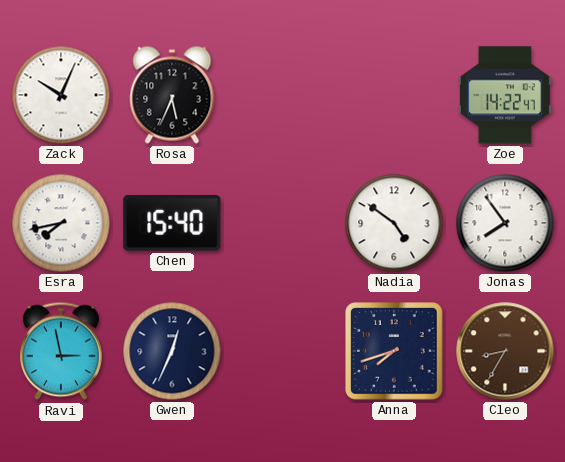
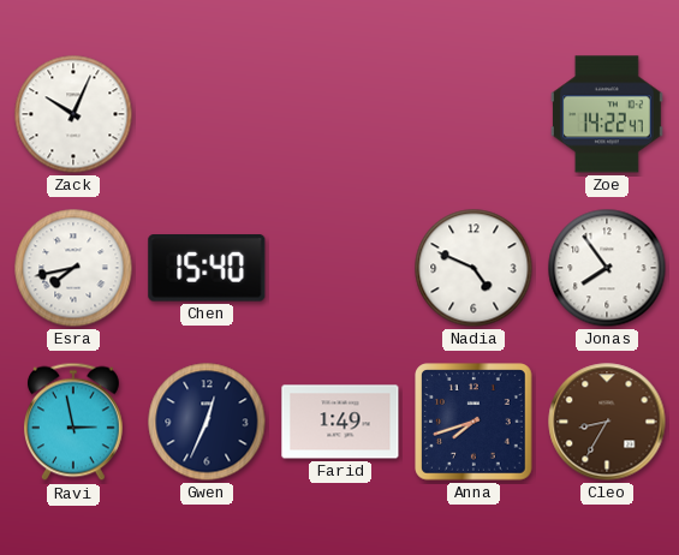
Rosa: 5:34 -> none (172, 95)
Nadia: 4:51 -> 4:49 (473, 268)
Farid: none -> 1:49 (340, 422)
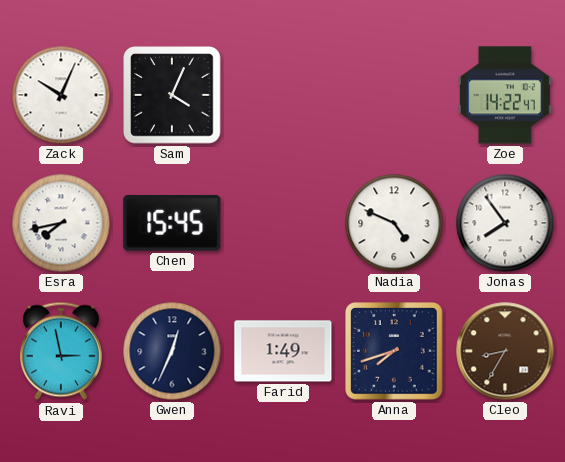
Sam: none -> 4:04 (172, 95)
Chen: 15:40 -> 15:45 (172, 224)
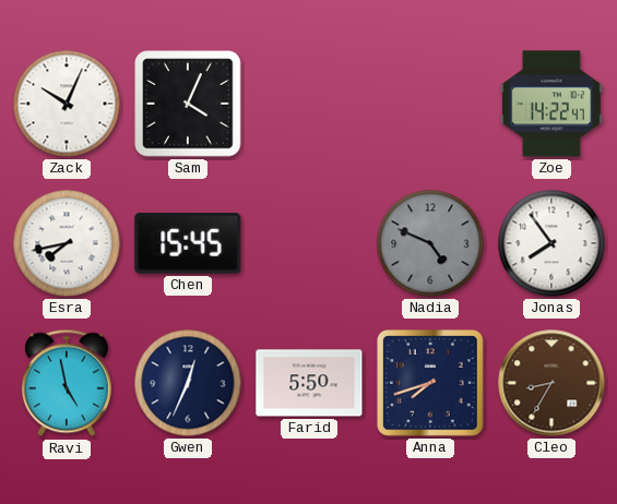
Nadia dial: white -> grey (430, 243)
Ravi: 2:58 -> 4:58 (67, 383)
Farid: 1:49 -> 5:50 (309, 383)
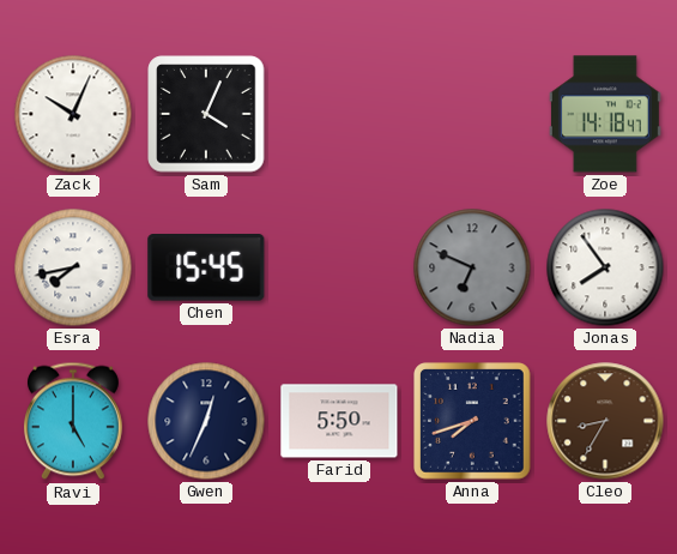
Zoe: 14:22 -> 14:18 (605, 114)
Nadia: 4:49 -> 6:49 (472, 267)
Ravi: 4:58 -> 5:00 (73, 421)
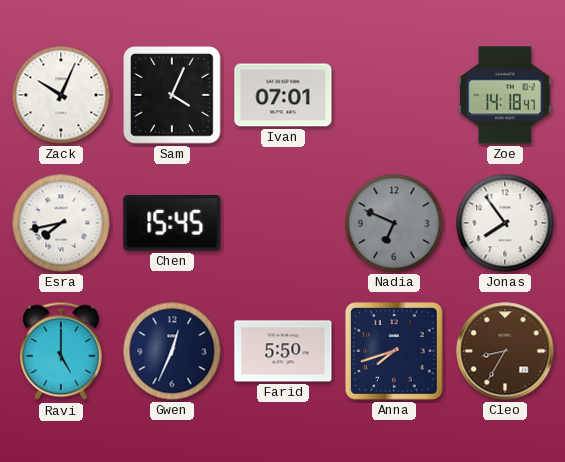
Ivan: none -> 07:01 (283, 95)
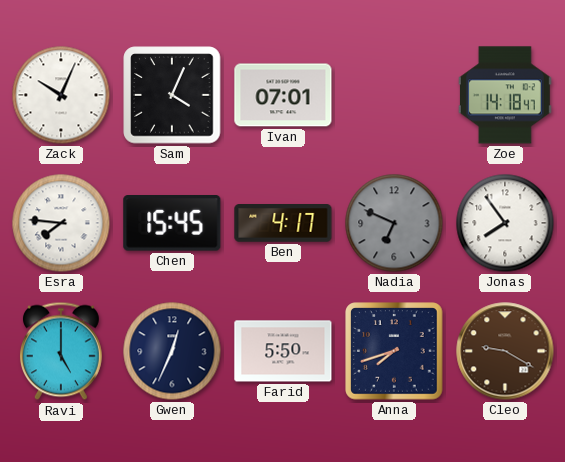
Esra: 7:43 -> 7:46 (61, 223)
Ben: none -> 4:17 (283, 224)
Cleo: 8:35 -> 9:20 (505, 351)
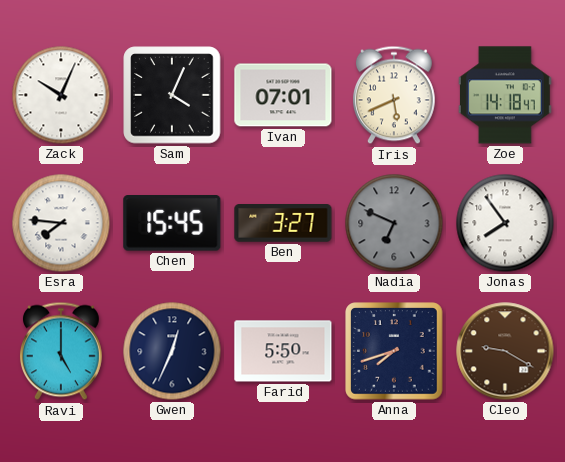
Iris: none -> 5:41 (394, 95)
Ben: 4:17 -> 3:27 (283, 224)
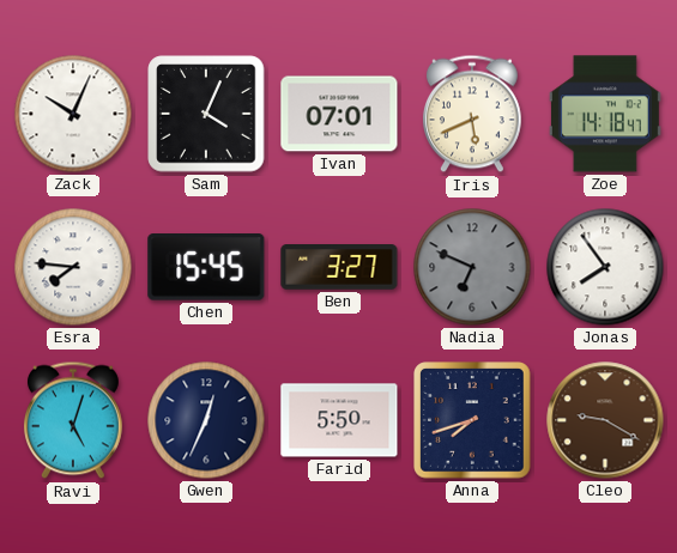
Ravi: 5:00 -> 5:03 (73, 420)
